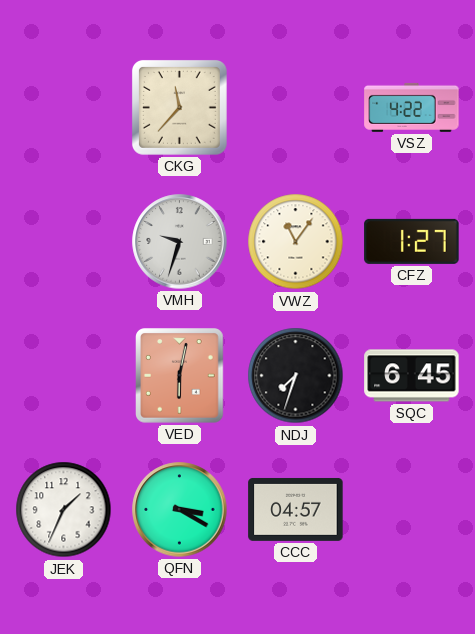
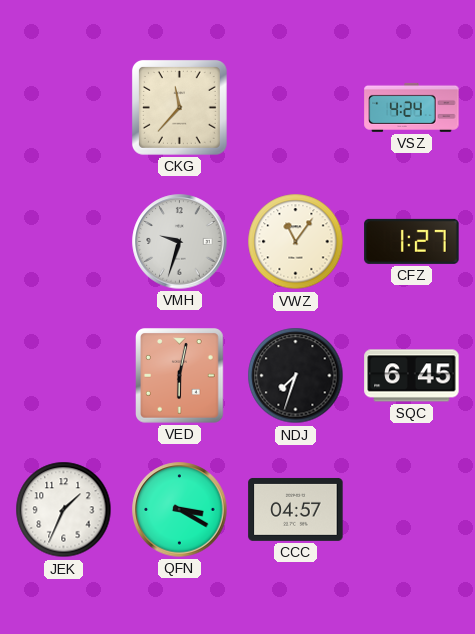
VSZ: 4:22 -> 4:24 (412, 107)
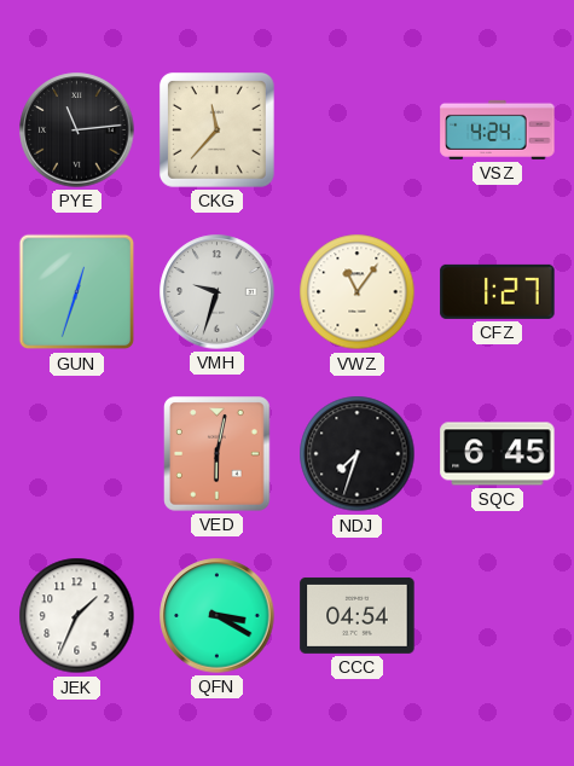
PYE: none -> 11:14 (77, 130)
GUN: none -> 12:33 (77, 292)
CCC: 04:57 -> 04:54 (358, 615)
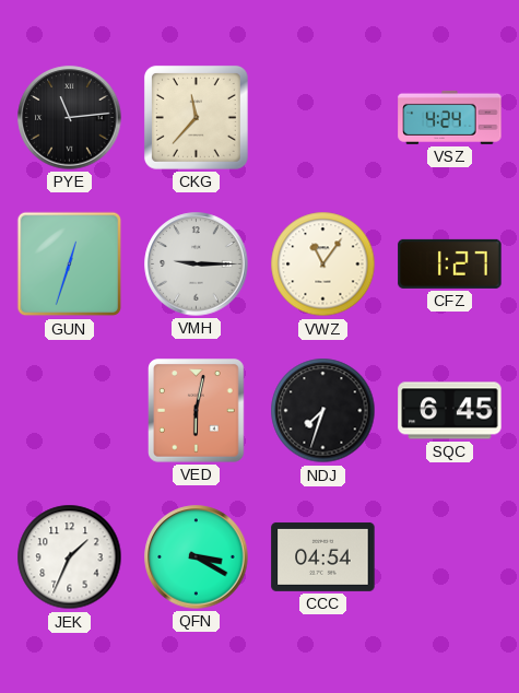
VMH: 9:33 -> 9:15 (197, 265)
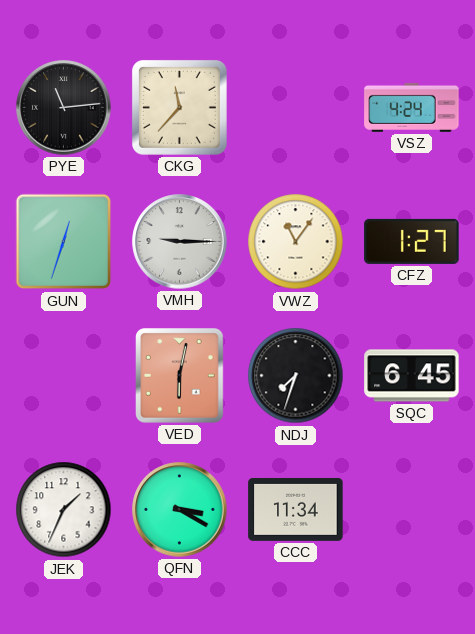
CCC: 04:54 -> 11:34 (296, 509)
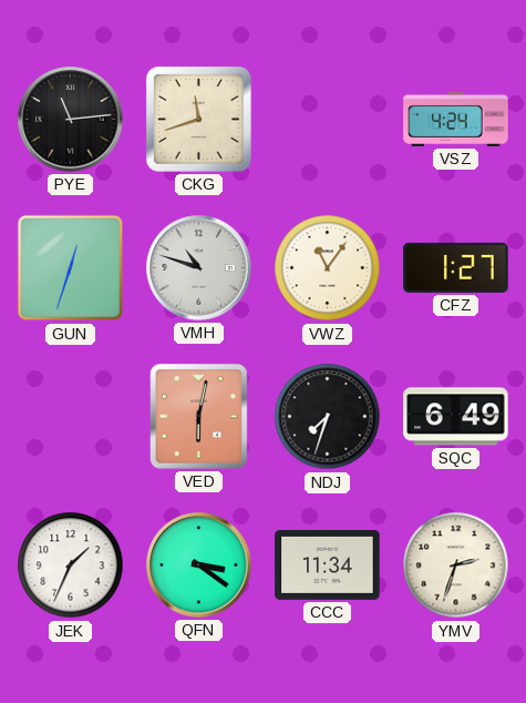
CKG: 11:37 -> 11:42 (198, 119)
VMH: 9:15 -> 10:48 (199, 268)
SQC: 6:45 -> 6:49 (456, 417)
QFN: 3:20 -> 3:21 (199, 566)
YMV: none -> 2:33 (456, 566)
